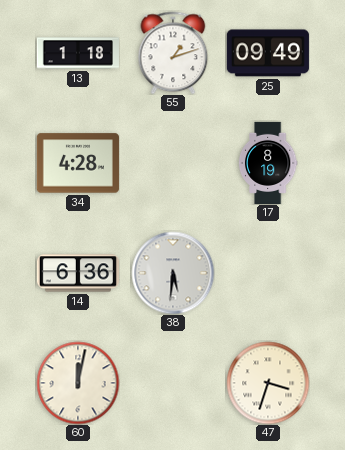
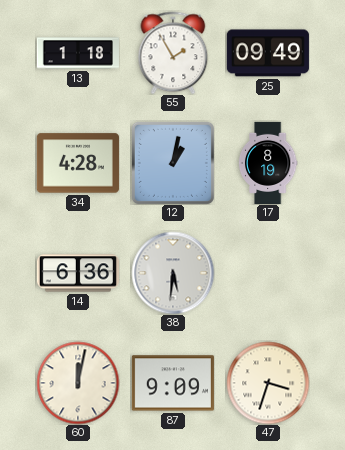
55: 1:12 -> 1:55 (173, 53)
12: none -> 1:02 (173, 163)
87: none -> 9:09 (173, 383)
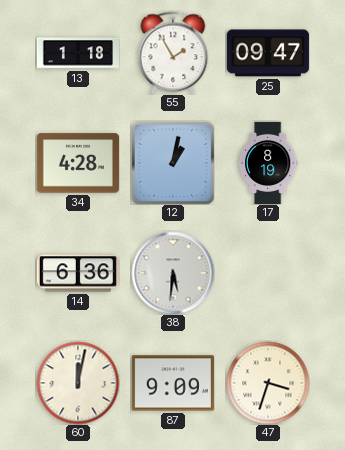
25: 09:49 -> 09:47 (268, 53)
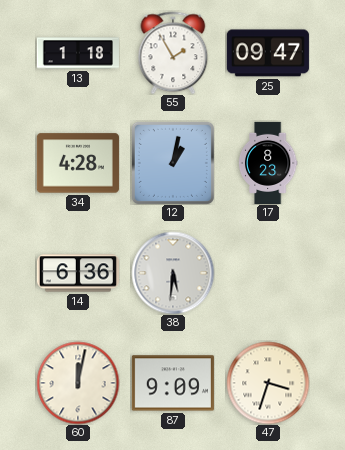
17: 8:19 -> 8:23 (268, 162)
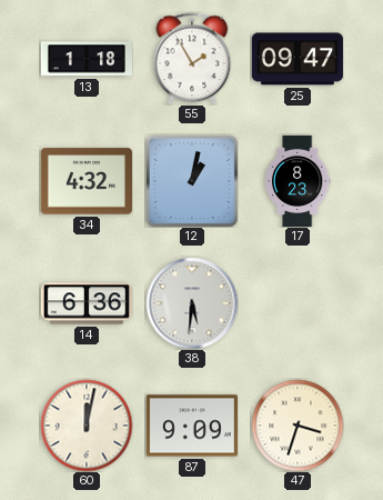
34: 4:28 -> 4:32 (87, 181)
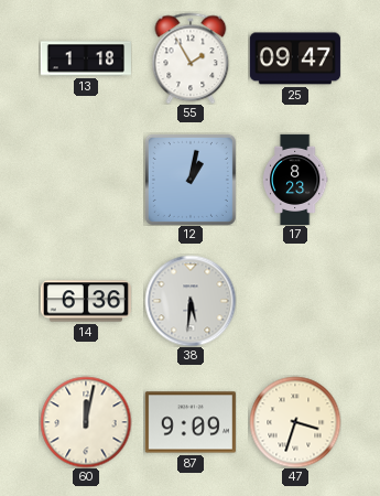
34: 4:32 -> none (87, 181)
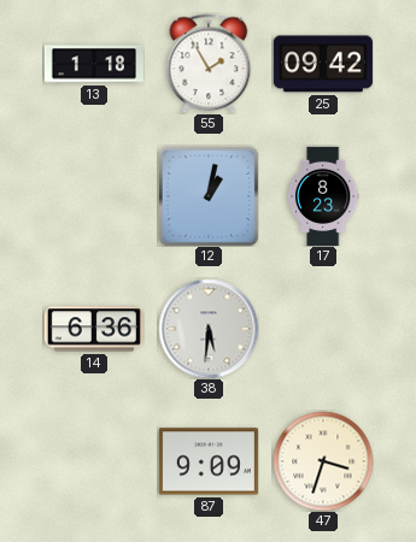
25: 09:47 -> 09:42 (323, 64)
60: 12:02 -> none (86, 422)
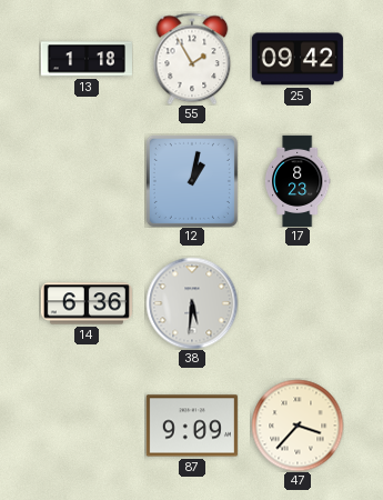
47: 3:33 -> 3:37 (298, 426)
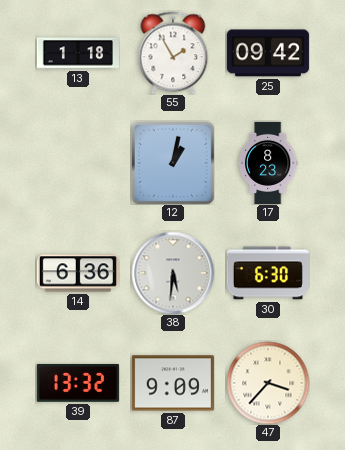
30: none -> 6:30 (268, 273)
39: none -> 13:32 (78, 383)
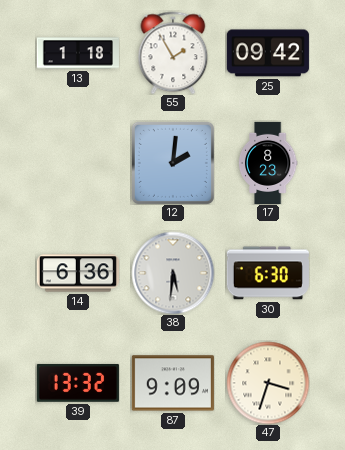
12: 1:02 -> 2:01 (173, 163)
47: 3:37 -> 3:33 (268, 383)
